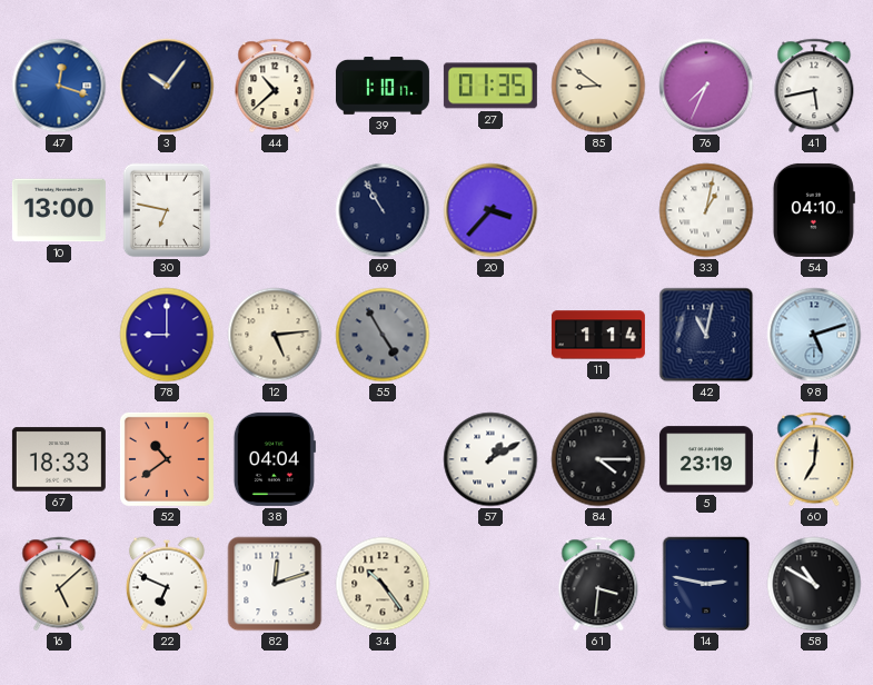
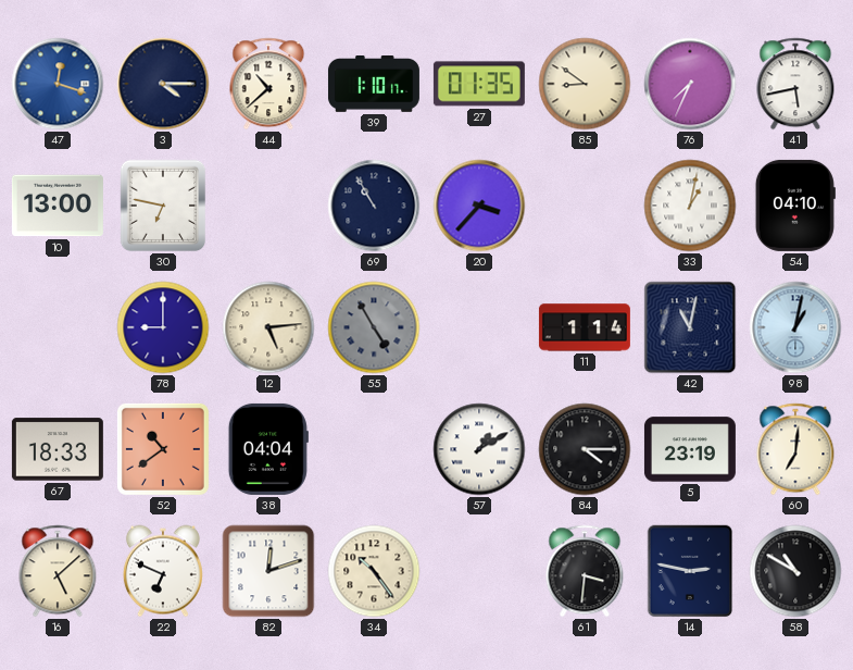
3: 10:06 -> 4:15 (163, 84)
98: 5:12 -> 1:02 (795, 327)
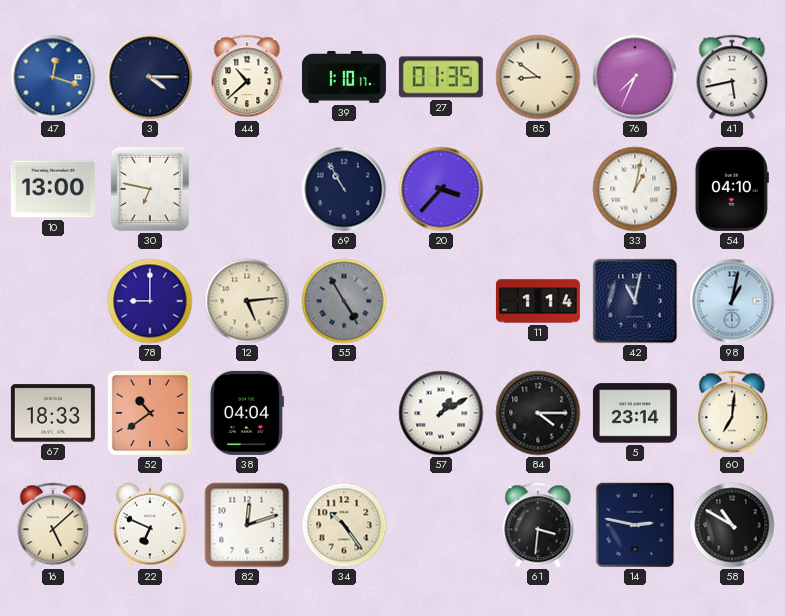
5: 23:19 -> 23:14 (635, 413)
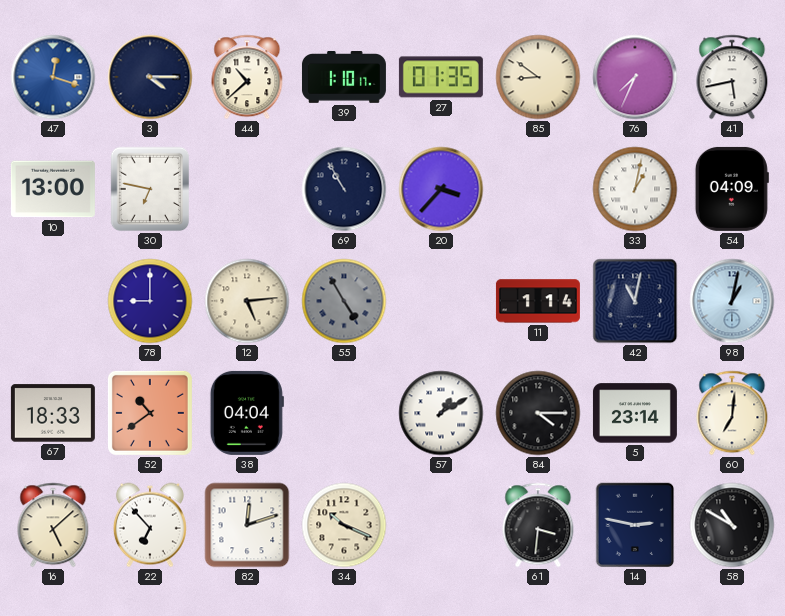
54: 04:10 -> 04:09 (732, 189)
22: 6:49 -> 6:53 (150, 525)
34: 10:24 -> 10:19 (344, 525)
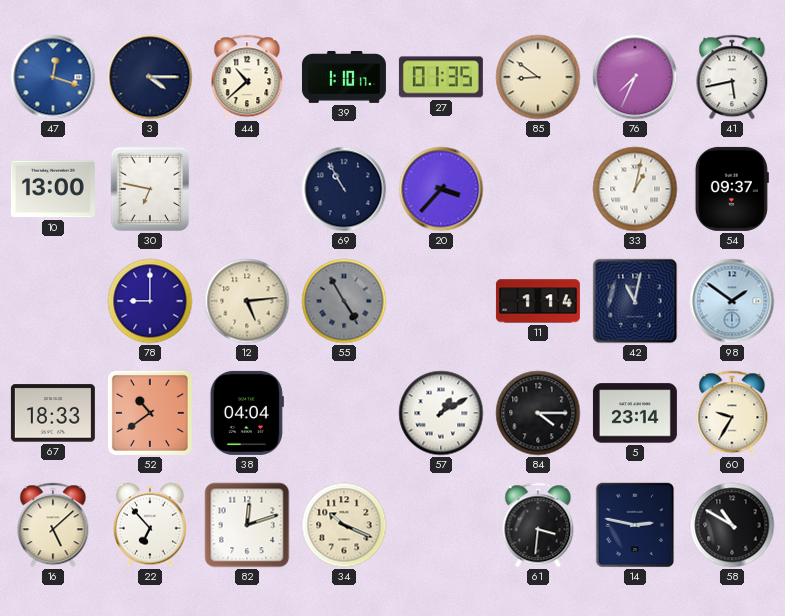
54: 04:09 -> 09:37 (732, 189)
98: 1:02 -> 1:51 (732, 301)
60: 7:01 -> 9:35 (732, 413)
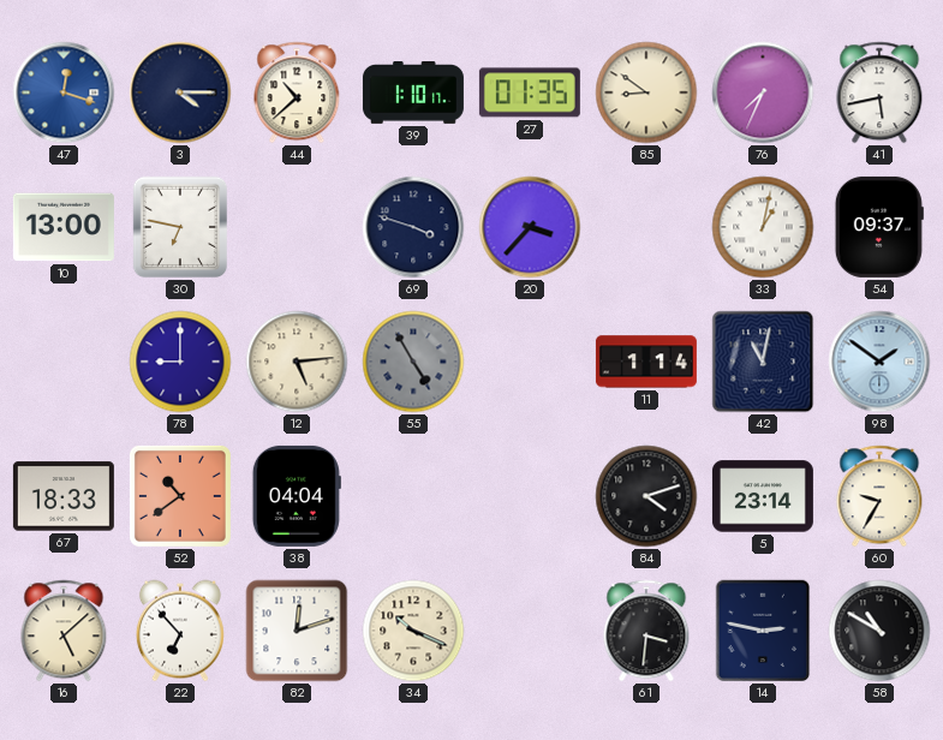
69: 10:55 -> 3:48 (413, 227)
57: 1:10 -> none (441, 413)
84: 4:15 -> 4:12 (646, 496)
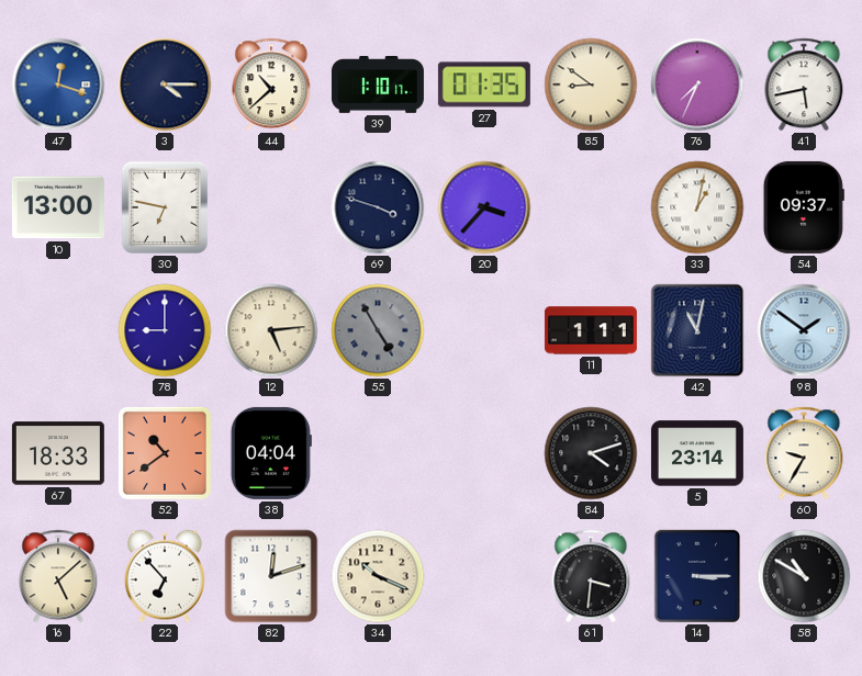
11: 1:14 -> 1:11 (591, 330)
14: 2:47 -> 3:15 (697, 576)
